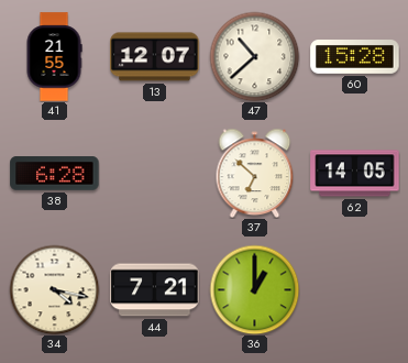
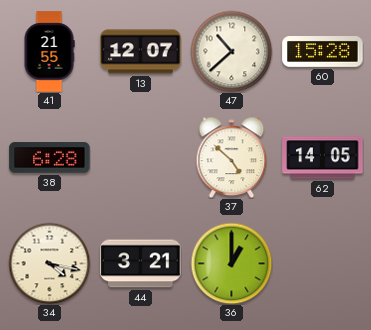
37: 6:52 -> 4:52 (232, 157)
44: 7:21 -> 3:21 (141, 264)
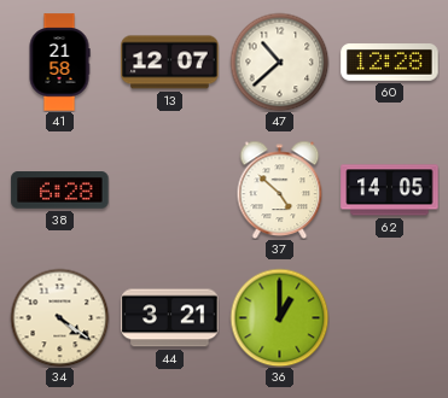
41: 21:55 -> 21:58 (59, 63)
60: 15:28 -> 12:28 (390, 63)
34: 4:17 -> 4:21 (59, 317)
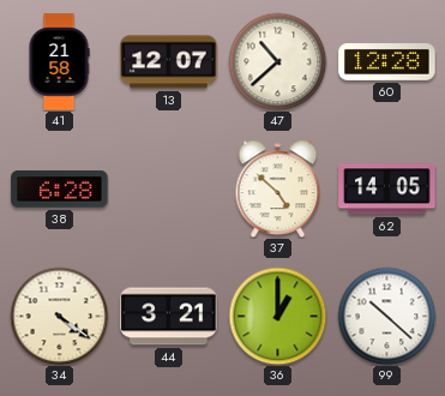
99: none -> 10:22 (386, 316)
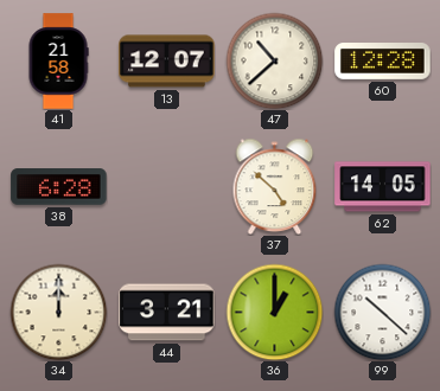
34: 4:21 -> 12:00 (58, 312)
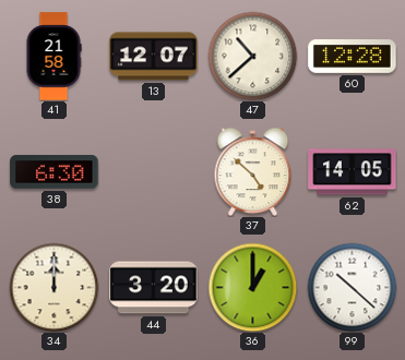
38: 6:28 -> 6:30 (55, 172)
44: 3:21 -> 3:20 (154, 288)
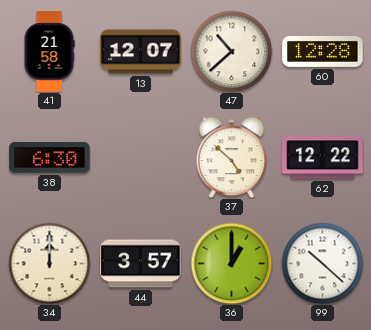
62: 14:05 -> 12:22 (323, 158)
44: 3:20 -> 3:57 (141, 264)
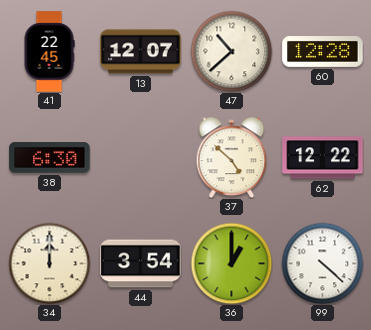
41: 21:58 -> 22:45 (49, 52)
44: 3:57 -> 3:54 (141, 264)
99: 10:22 -> 4:22 (322, 263)
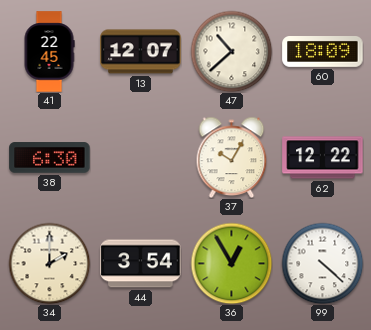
60: 12:28 -> 18:09 (323, 52)
37: 4:52 -> 10:05 (232, 157)
34: 12:00 -> 2:00 (49, 263)
36: 1:00 -> 12:55 (231, 263)
